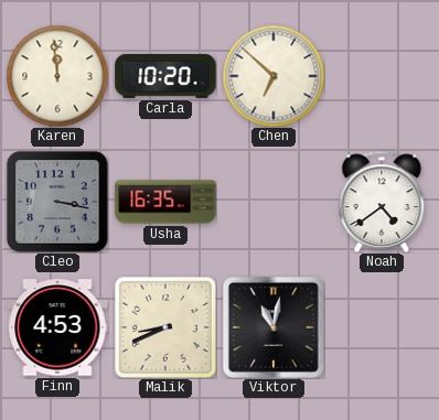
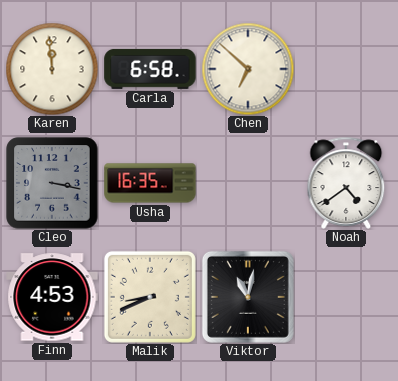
Carla: 10:20 -> 6:58 (150, 69)
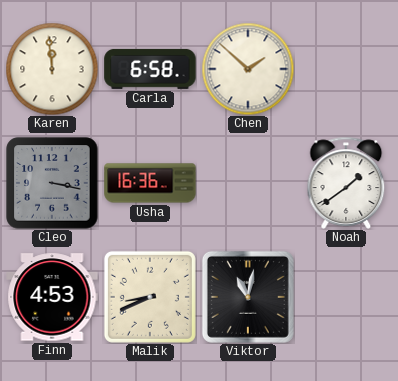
Chen: 6:52 -> 1:52 (248, 69)
Usha: 16:35 -> 16:36 (150, 183)
Noah: 4:39 -> 1:39 (346, 183)
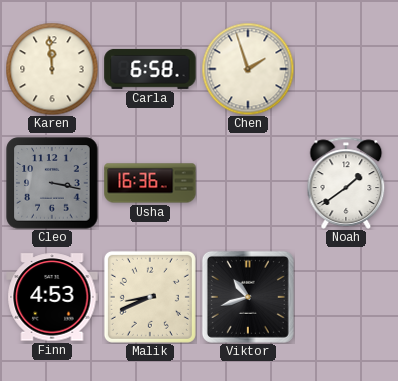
Chen: 1:52 -> 1:57 (248, 69)
Viktor: 11:02 -> 10:42 (248, 297)
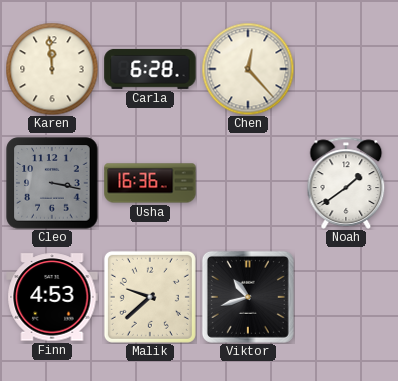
Carla: 6:58 -> 6:28 (150, 69)
Chen: 1:57 -> 12:23 (248, 69)
Malik: 8:41 -> 9:38 (150, 297)
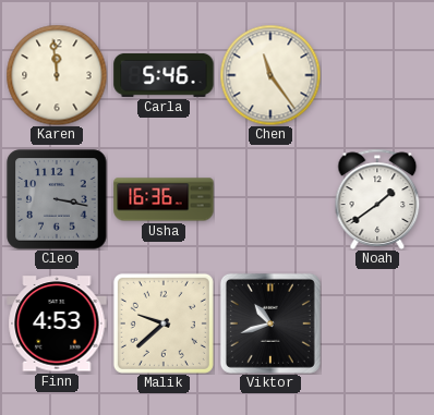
Carla: 6:28 -> 5:46 (164, 75)
Chen: 12:23 -> 11:24 (270, 75)
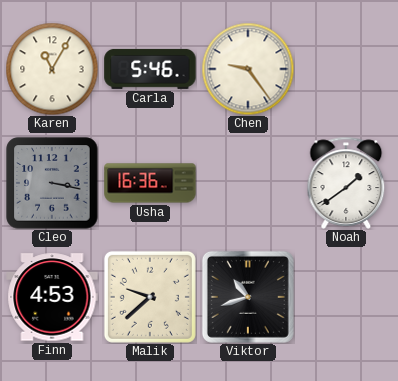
Karen: 11:59 -> 11:05 (52, 69)
Chen: 11:24 -> 9:24 (248, 69)
